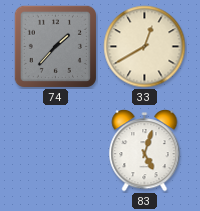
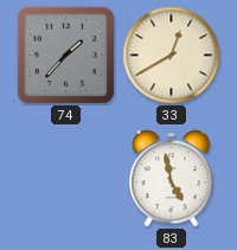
83: 5:03 -> 4:58 (172, 179)
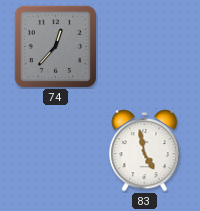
74: 1:37 -> 12:37 (55, 46)
33: 12:40 -> none (172, 56)
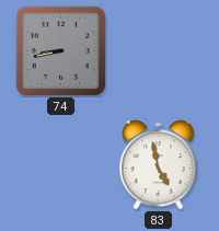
74: 12:37 -> 8:43 (60, 50)
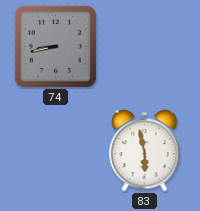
83: 4:58 -> 5:58 (145, 151)
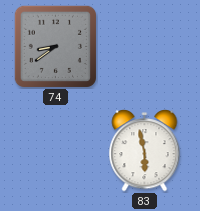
74: 8:43 -> 8:39 (55, 46)
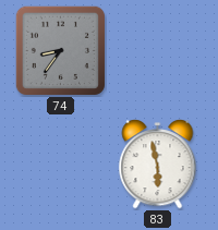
74: 8:39 -> 8:36 (60, 50)
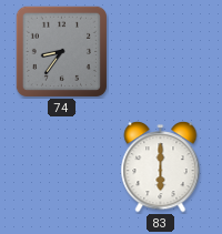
83: 5:58 -> 6:00 (161, 167)
